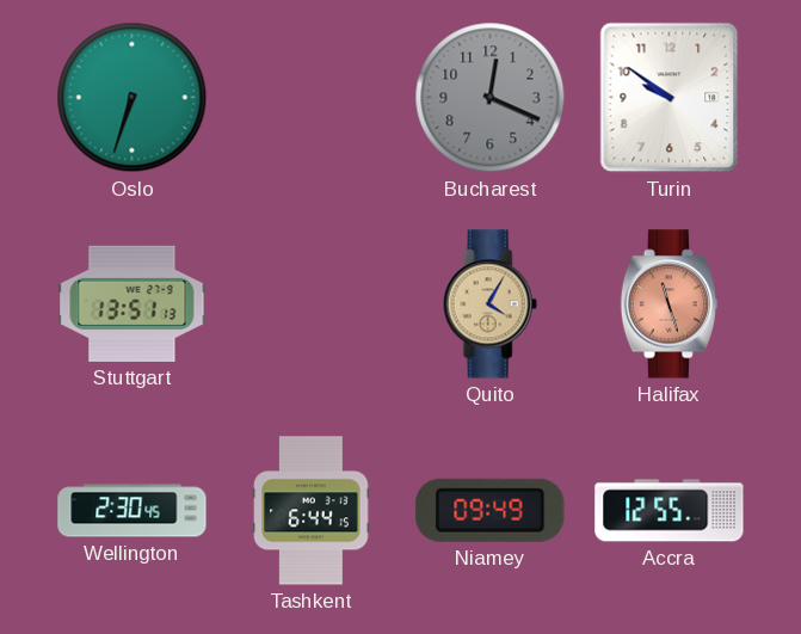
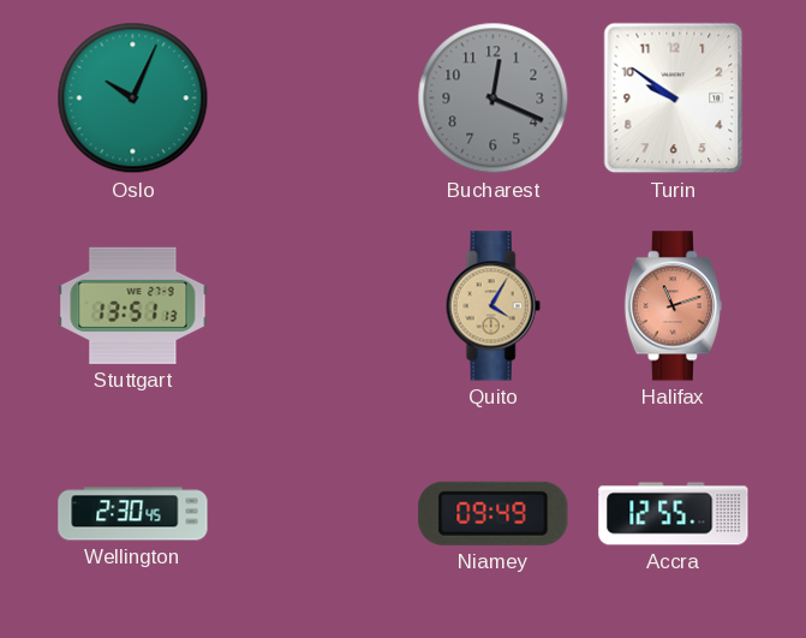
Oslo: 6:33 -> 10:04 (133, 99)
Halifax: 11:27 -> 11:12 (673, 306)
Tashkent: 6:44 -> none (312, 511)
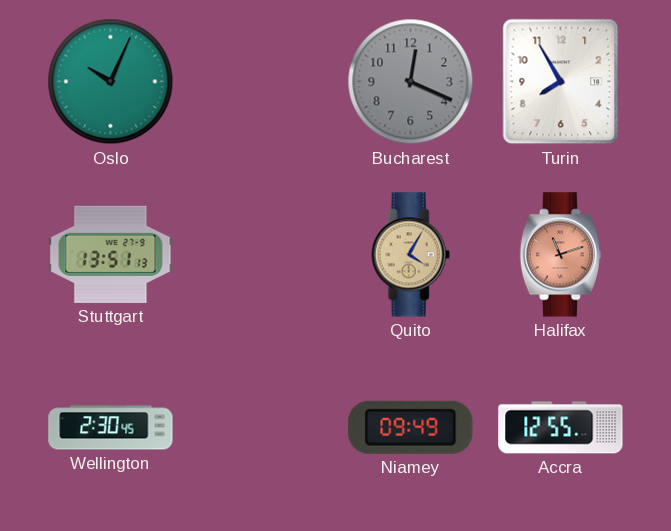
Turin: 9:51 -> 7:55 (561, 82)
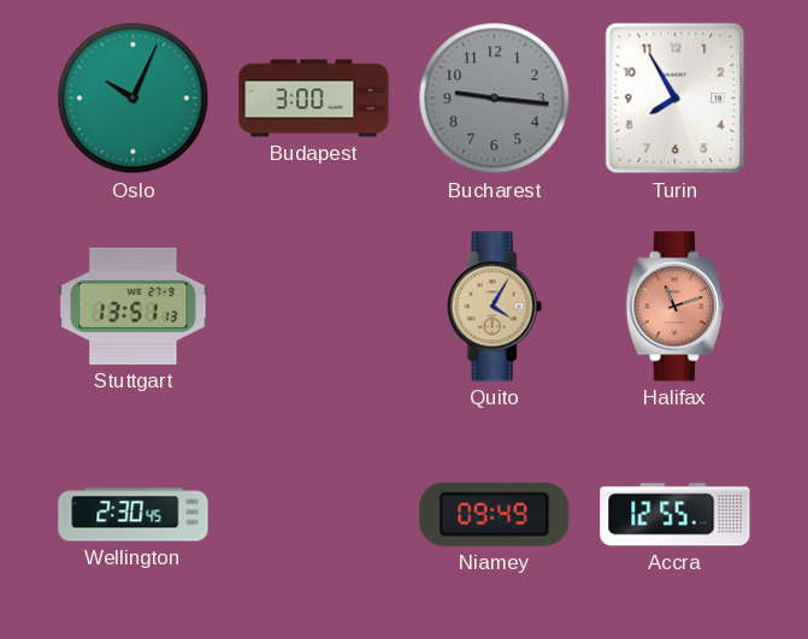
Budapest: none -> 3:00 (314, 99)
Bucharest: 12:19 -> 9:16 (495, 99)
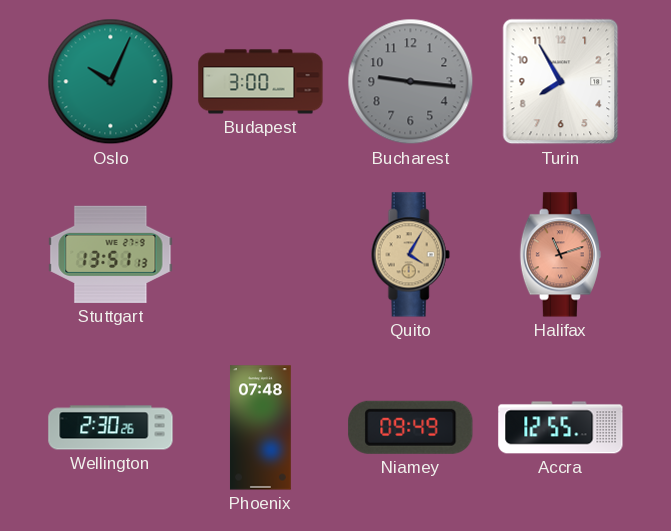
Wellington: 2:30:45 -> 2:30:26 (111, 428)
Phoenix: none -> 07:48 (261, 428)
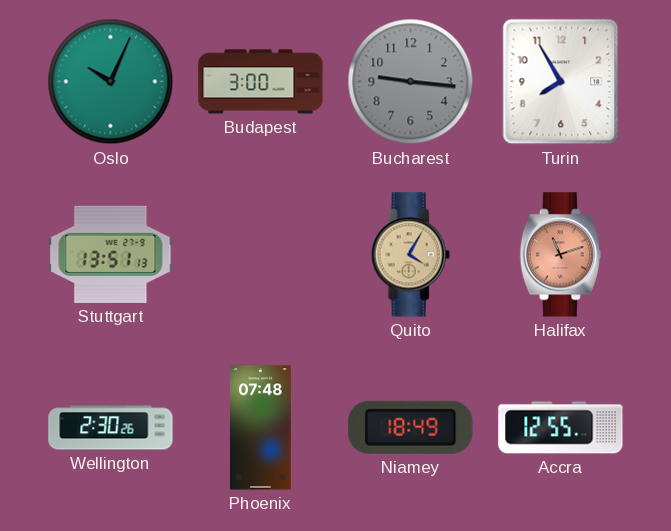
Niamey: 09:49 -> 18:49 (411, 427)
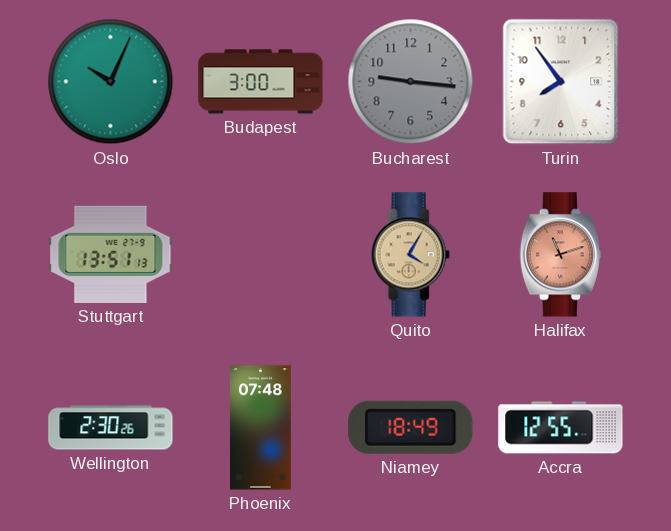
Turin: 7:55 -> 7:54 (561, 82)
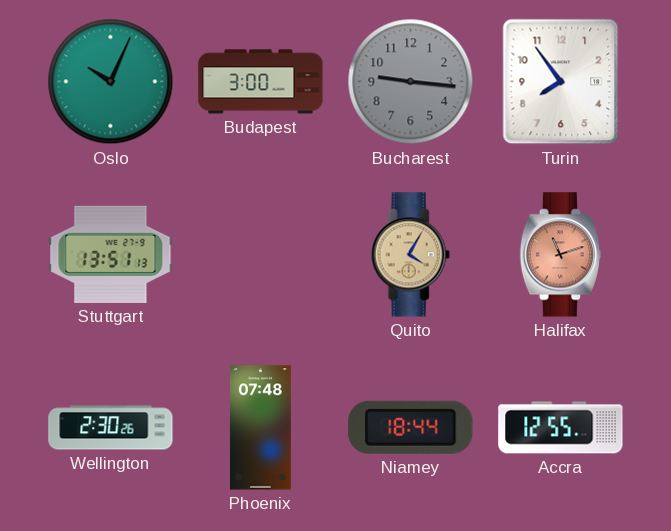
Niamey: 18:49 -> 18:44 (411, 427)
